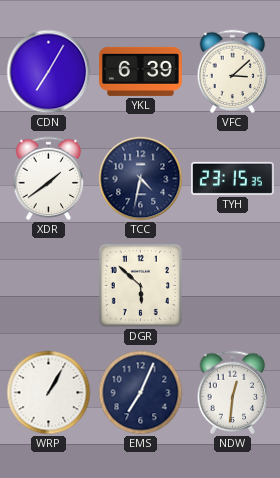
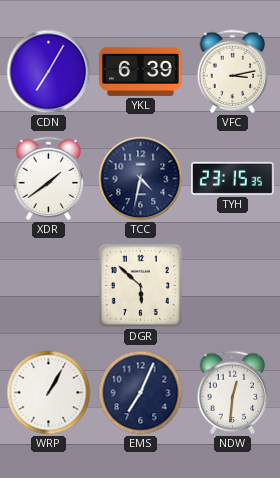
VFC: 3:08 -> 3:13 (233, 72)
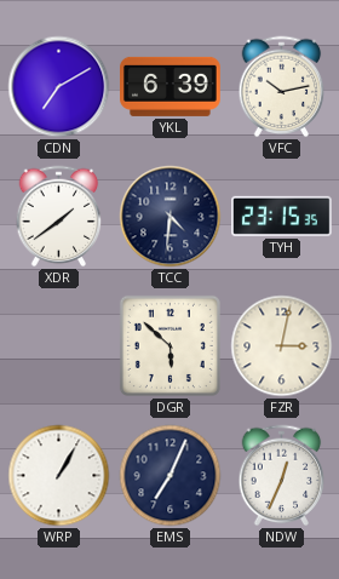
CDN: 7:05 -> 7:10 (59, 87)
VFC: 3:13 -> 10:13 (282, 87)
TCC: 4:32 -> 4:31 (171, 217)
FZR: none -> 3:02 (282, 346)
NDW: 12:31 -> 12:34 (282, 476)
